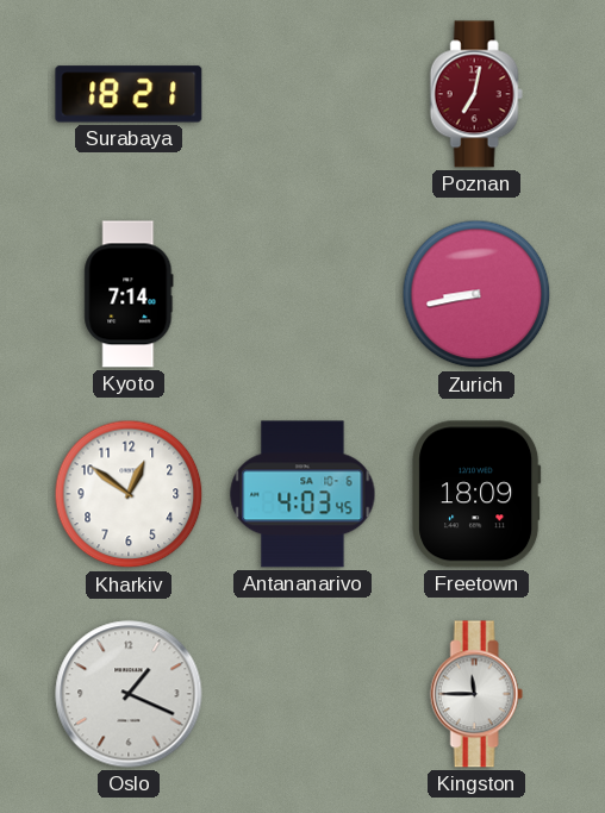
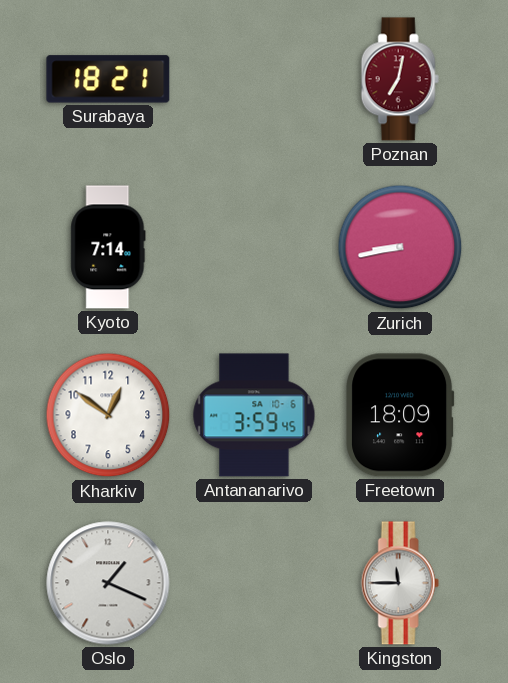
Antananarivo: 4:03 -> 3:59 (254, 415)
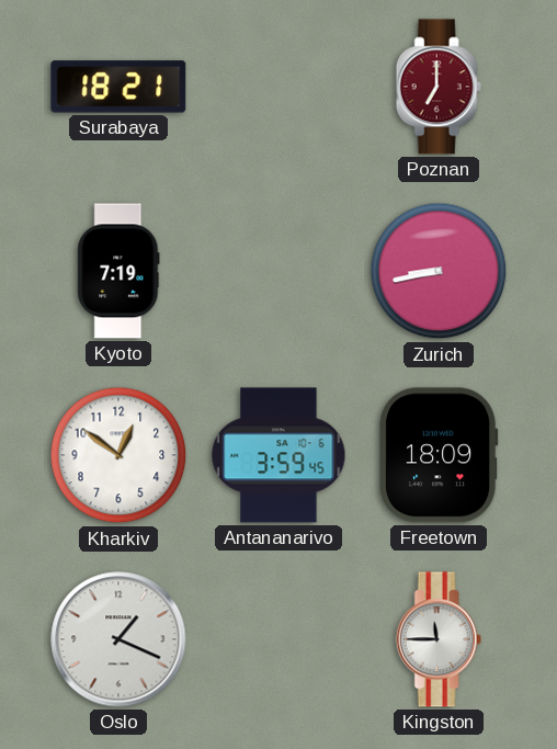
Poznan: 7:02 -> 7:00 (439, 87)
Kyoto: 7:14 -> 7:19 (118, 271)
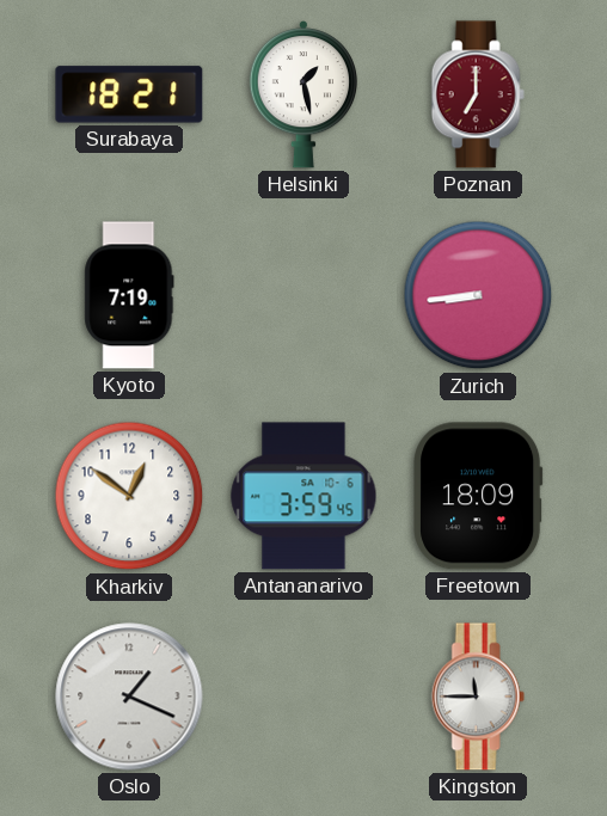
Helsinki: none -> 1:28 (302, 94)
Zurich: 8:43 -> 8:44 (478, 295)
